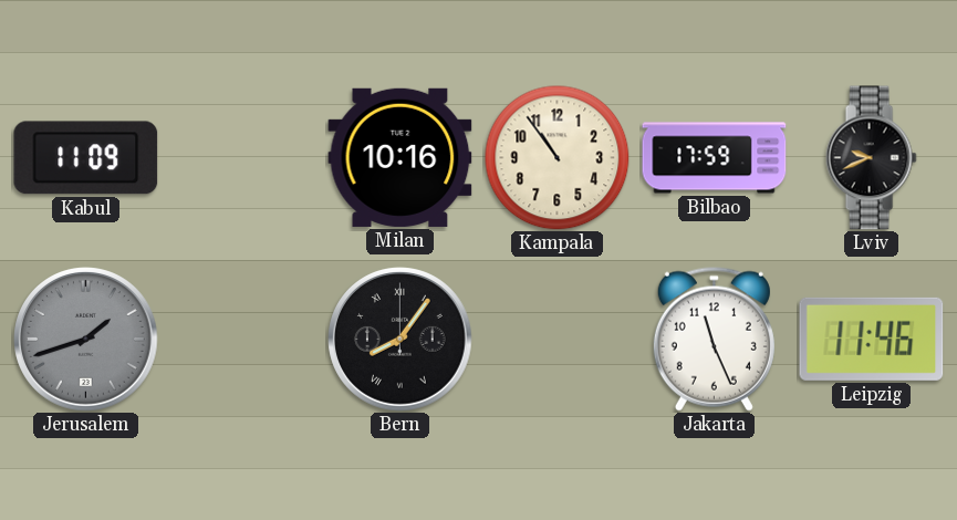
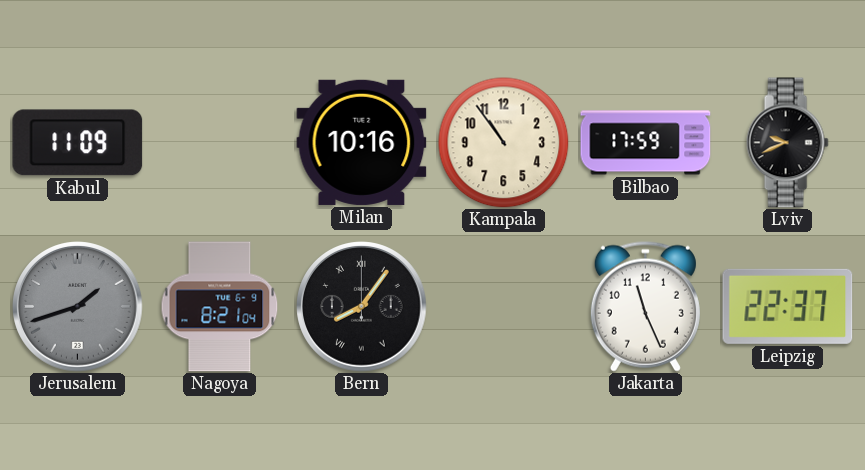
Nagoya: none -> 8:21 (220, 307)
Leipzig: 11:46 -> 22:37 (788, 306)
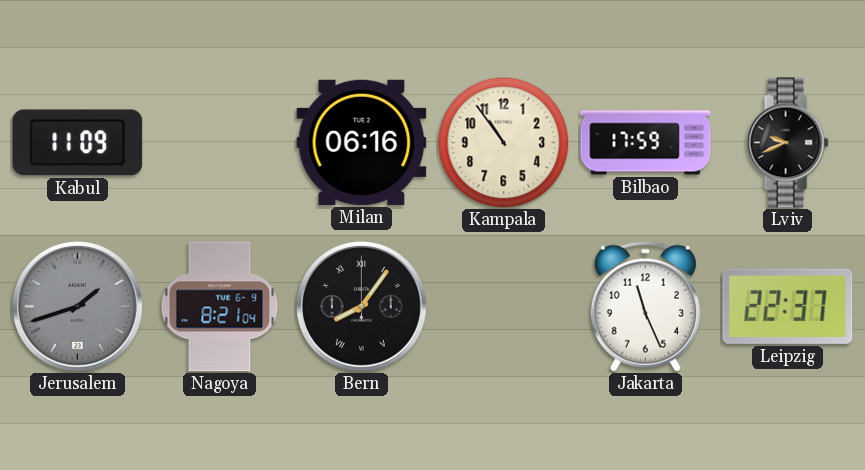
Milan: 10:16 -> 06:16 (362, 142)
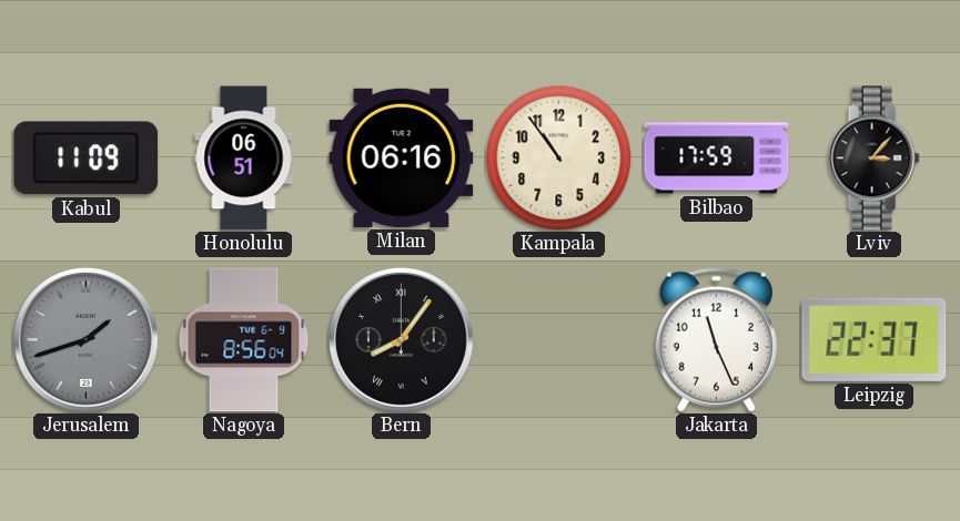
Honolulu: none -> 06:51 (244, 159)
Lviv: 9:41 -> 3:07 (873, 159)
Nagoya: 8:21 -> 8:56 (244, 340)
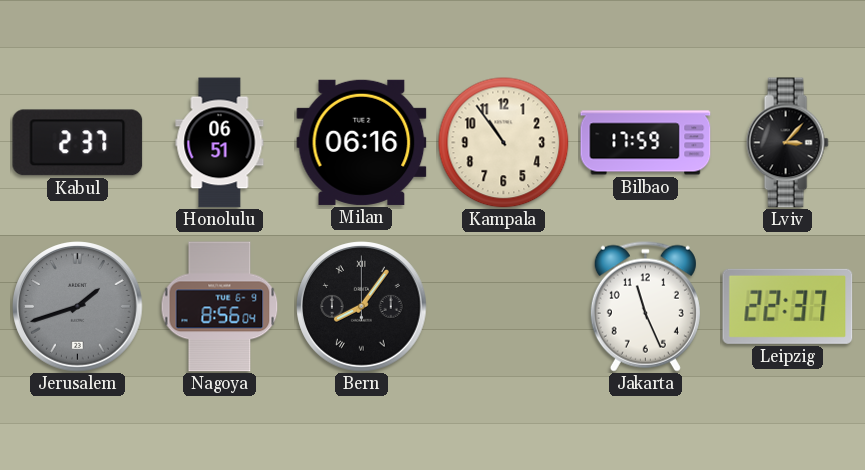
Kabul: 11:09 -> 2:37 (78, 143)
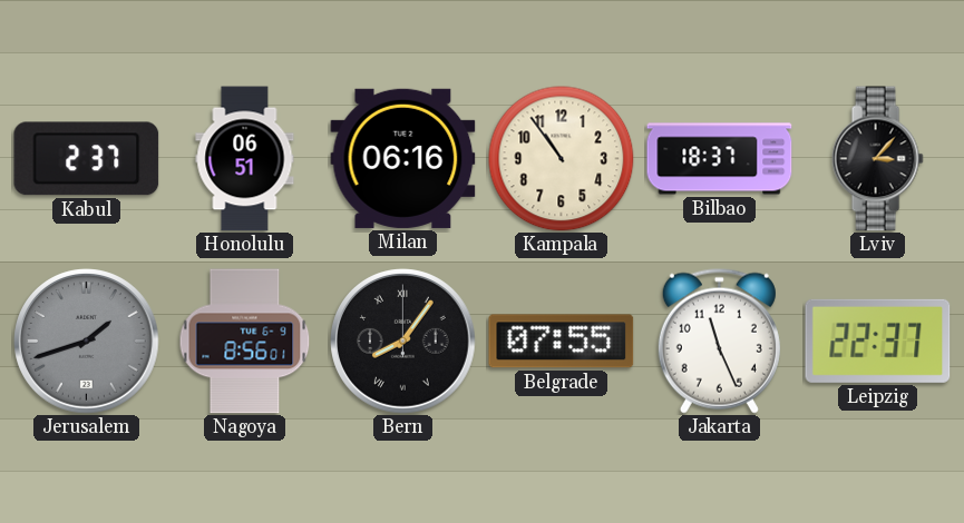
Bilbao: 17:59 -> 18:37 (720, 159)
Nagoya: 8:56:04 -> 8:56:01 (245, 342)
Belgrade: none -> 07:55 (562, 342)
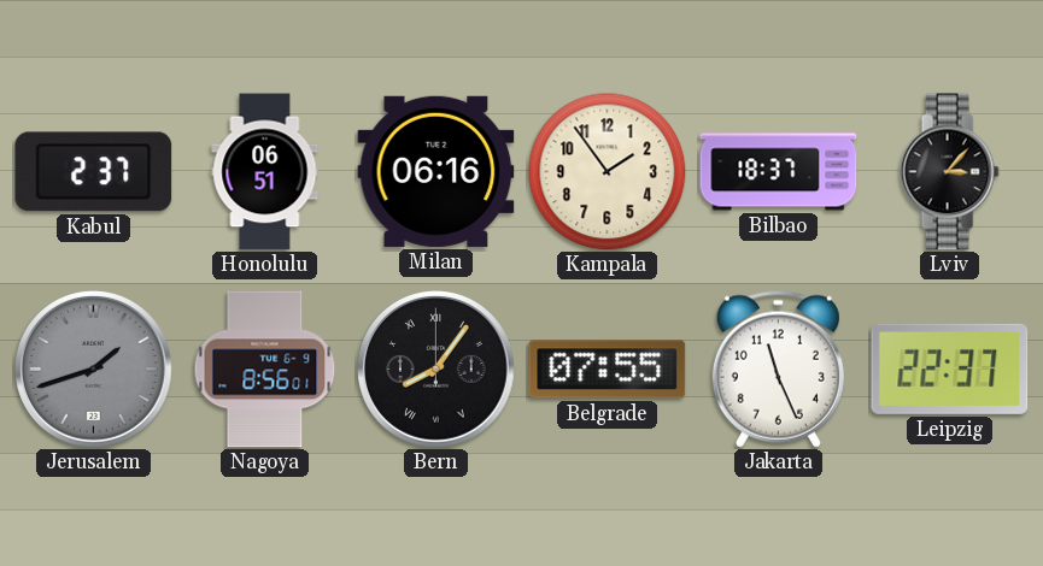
Kampala: 10:54 -> 1:54 (608, 172)
